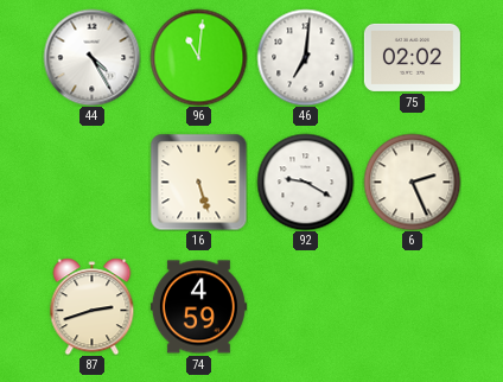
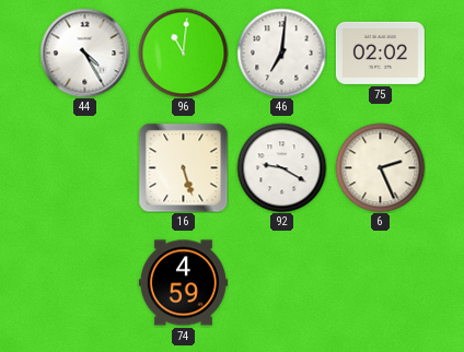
87: 2:42 -> none (93, 306)
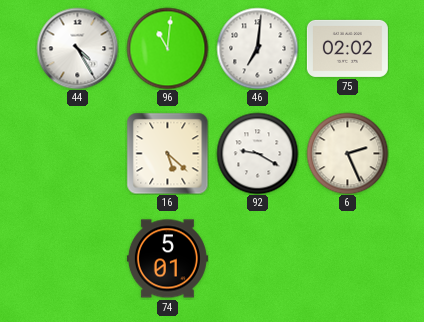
16: 5:27 -> 5:22 (167, 153)
74: 4:59 -> 5:01 (167, 259)
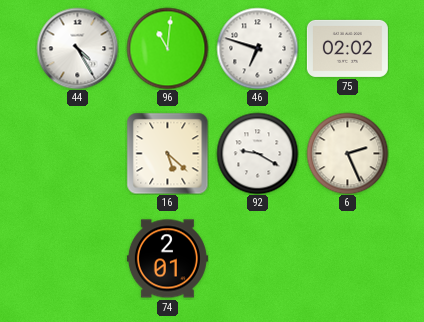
46: 7:01 -> 6:48 (257, 48)
74: 5:01 -> 2:01 (167, 259)
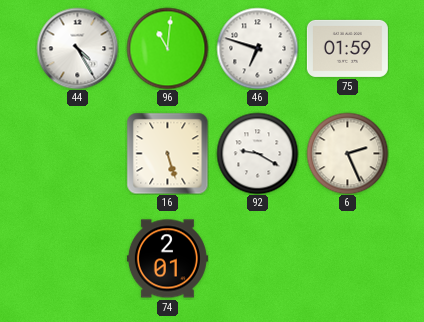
75: 02:02 -> 01:59 (347, 48)
16: 5:22 -> 5:27 (167, 153)
